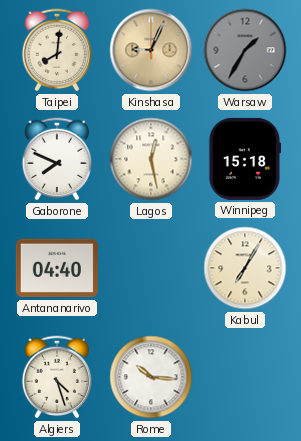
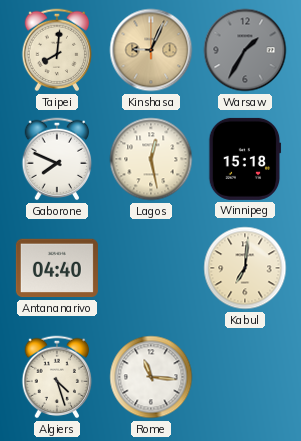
Kabul: 7:05 -> 7:01 (245, 268)
Rome: 10:16 -> 11:16 (151, 377)
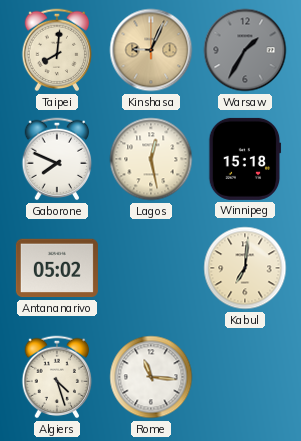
Antananarivo: 04:40 -> 05:02 (57, 268)
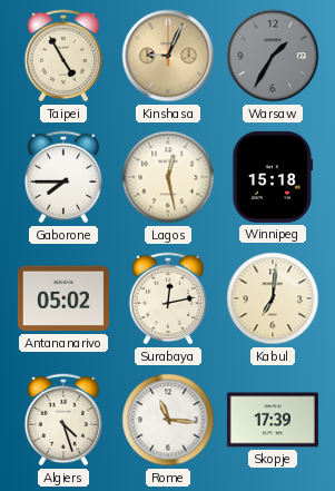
Taipei: 8:01 -> 4:55 (63, 56)
Gaborone: 7:49 -> 7:45 (63, 177)
Surabaya: none -> 12:13 (168, 298)
Skopje: none -> 17:39 (273, 420)
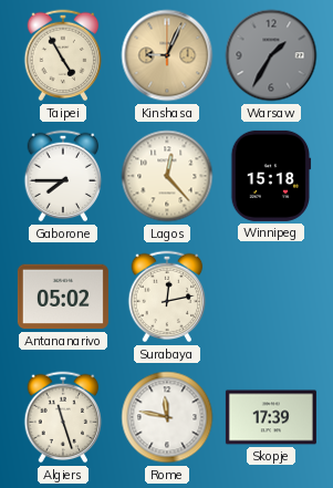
Lagos: 12:28 -> 12:23 (167, 176)
Kabul: 7:01 -> none (273, 298)
Algiers: 4:27 -> 11:27 (63, 417)
Rome: 11:16 -> 11:47 (167, 417)
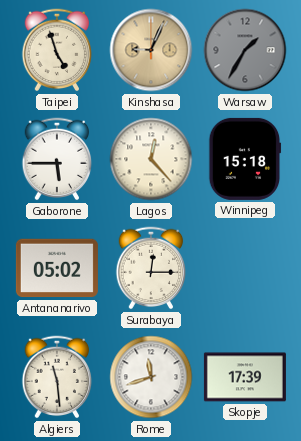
Taipei: 4:55 -> 4:57 (57, 50)
Gaborone: 7:45 -> 5:45 (57, 159)
Surabaya: 12:13 -> 12:15 (151, 268)
Algiers: 11:27 -> 11:29 (57, 377)
Rome: 11:47 -> 11:42 (151, 377)
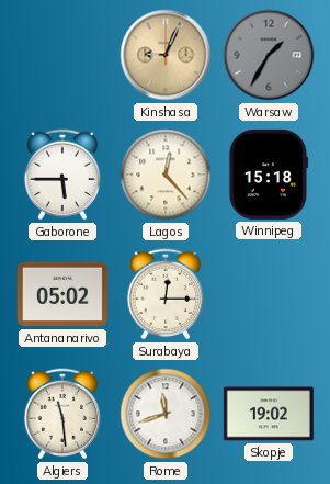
Taipei: 4:57 -> none (57, 50)
Skopje: 17:39 -> 19:02 (269, 414)
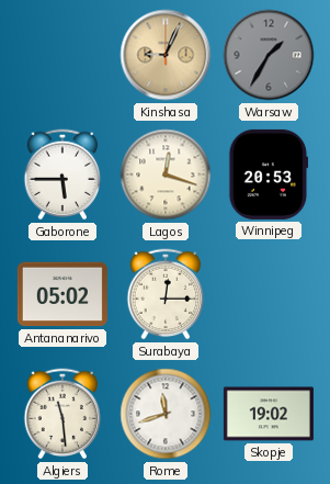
Lagos: 12:23 -> 12:18 (166, 175)
Winnipeg: 15:18 -> 20:53 (269, 175)
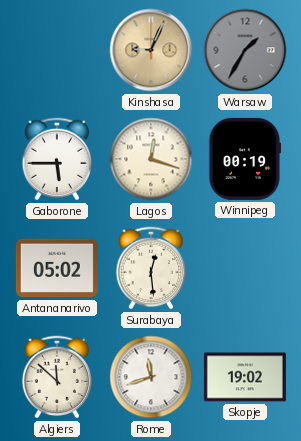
Winnipeg: 20:53 -> 00:19 (245, 159)
Surabaya: 12:15 -> 12:29 (151, 268)
Algiers: 11:29 -> 11:52 (57, 377)
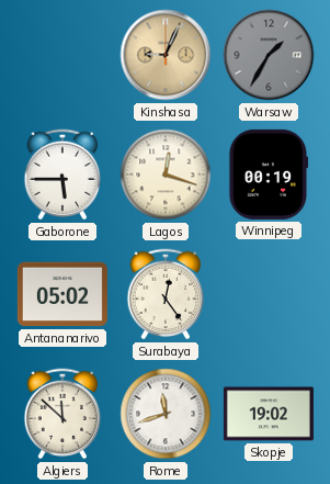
Surabaya: 12:29 -> 12:24 (166, 294)
